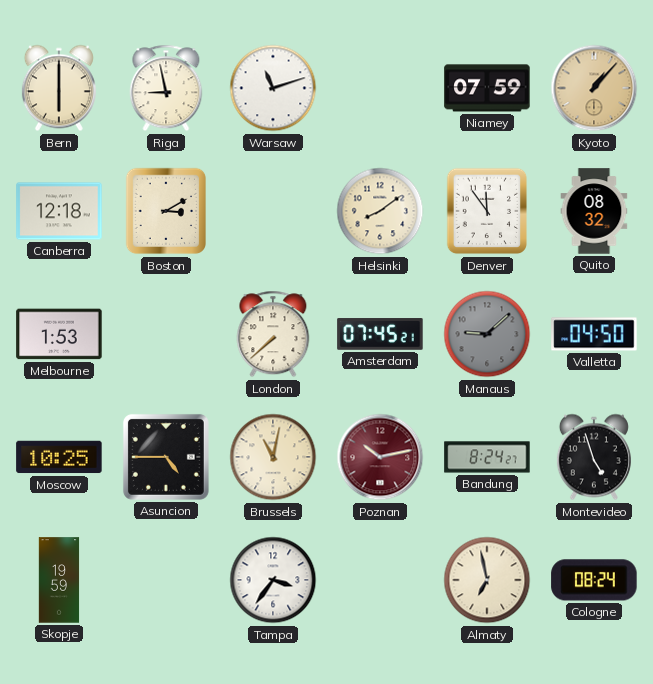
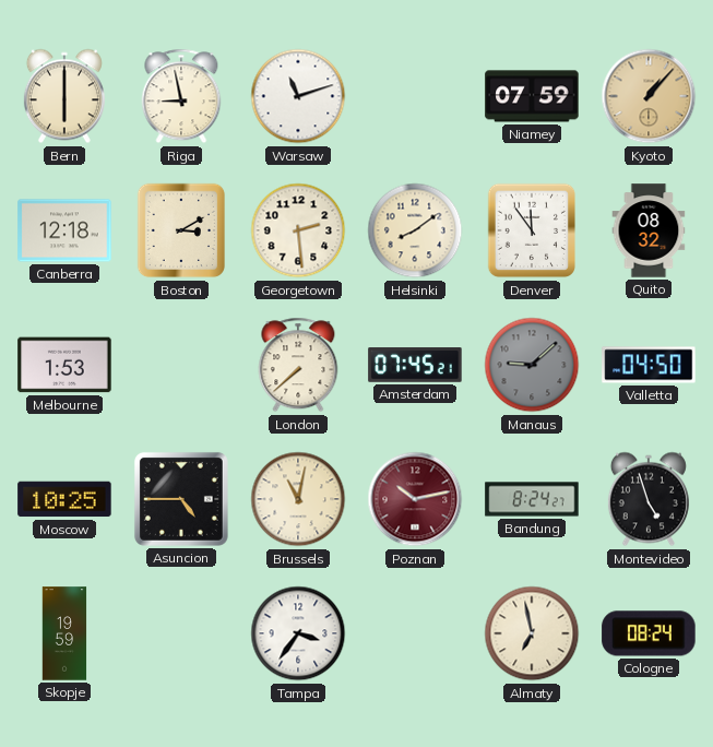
Georgetown: none -> 2:29 (298, 230)
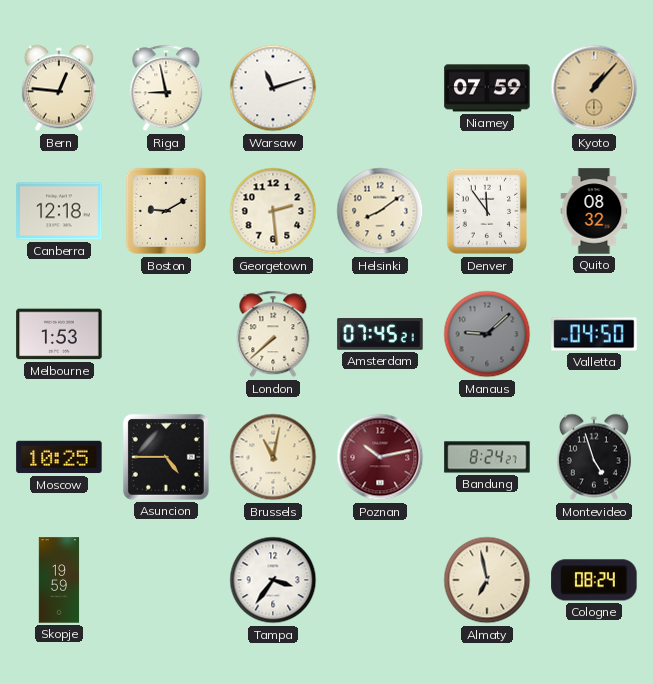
Bern: 6:00 -> 12:46 (59, 88)
Boston: 3:10 -> 9:10 (166, 211)
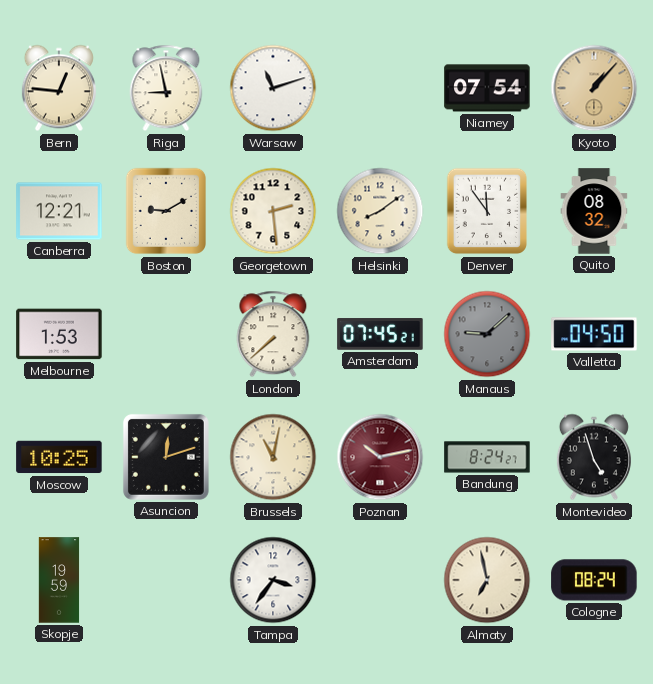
Niamey: 07:59 -> 07:54 (487, 88)
Canberra: 12:18 -> 12:21 (59, 211)
Asuncion: 4:45 -> 12:12 (166, 457)
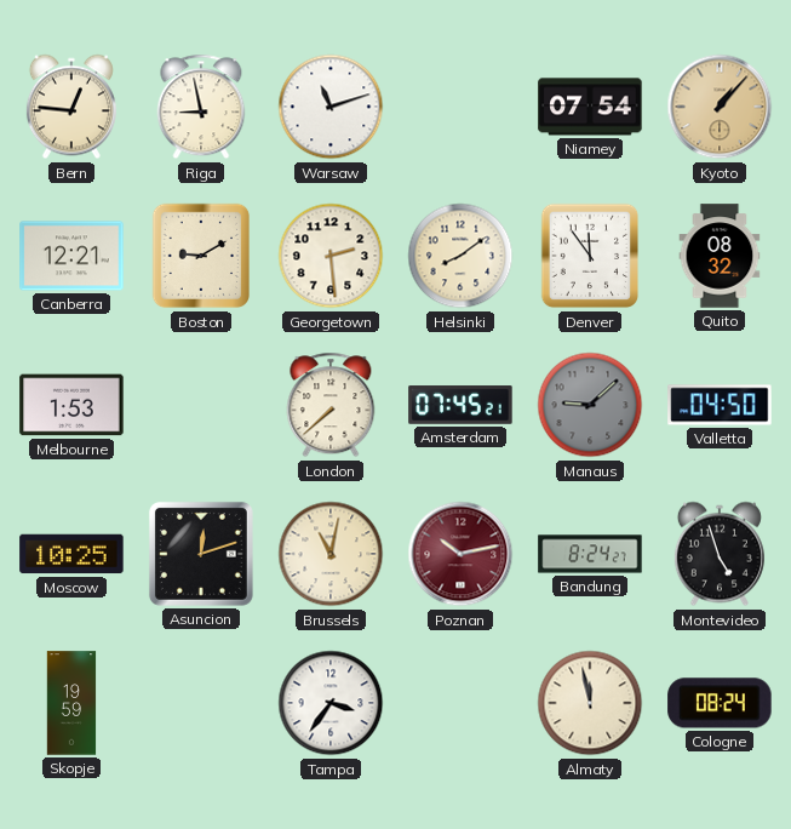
Almaty: 6:58 -> 11:58 (590, 703)
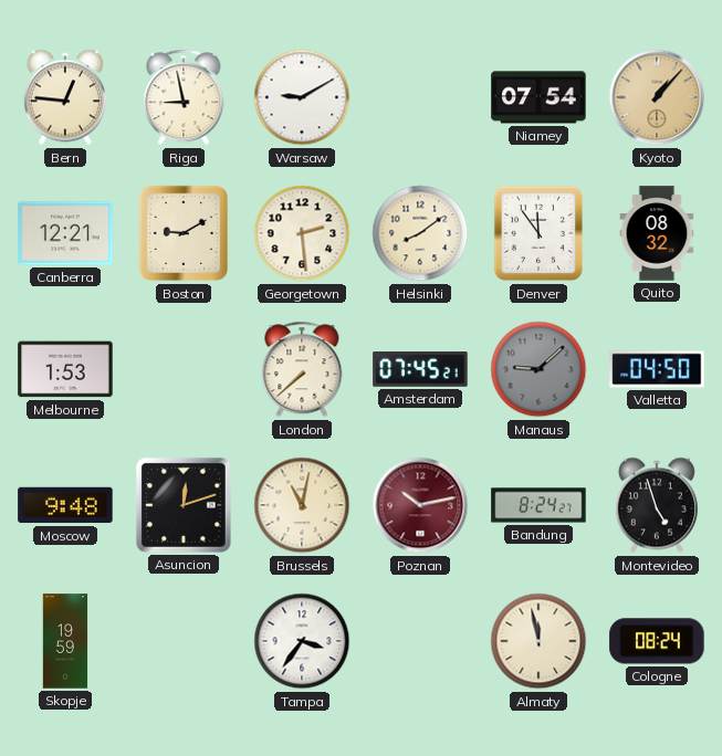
Warsaw: 11:12 -> 9:10 (302, 97)
Moscow: 10:25 -> 9:48 (65, 505)
